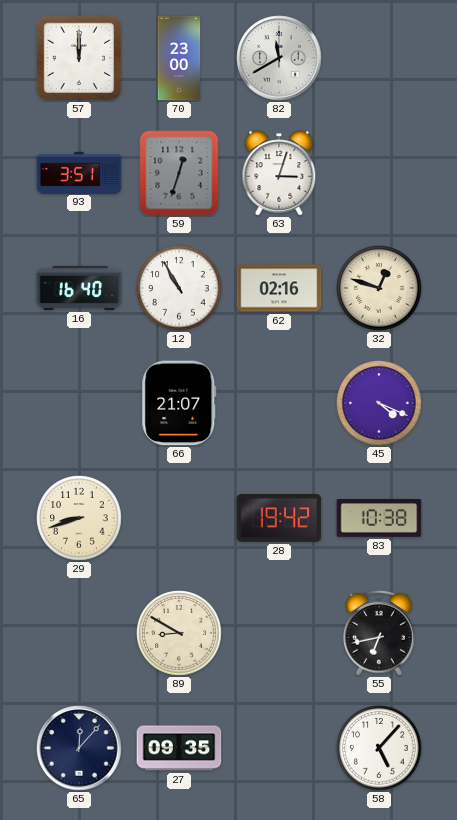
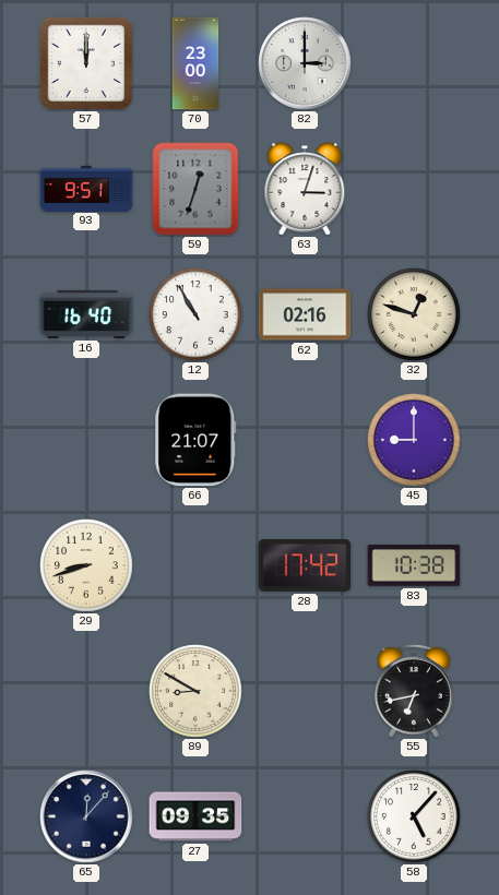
82: 11:40 -> 3:00 (305, 63)
93: 3:51 -> 9:51 (86, 188)
45: 4:19 -> 9:00 (414, 440)
28: 19:42 -> 17:42 (305, 565)
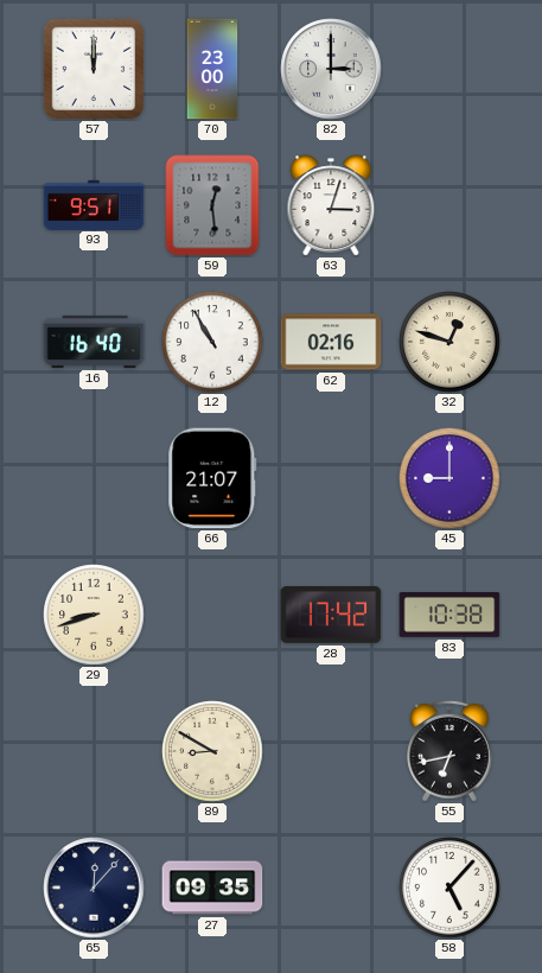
59: 12:33 -> 12:29 (212, 205)
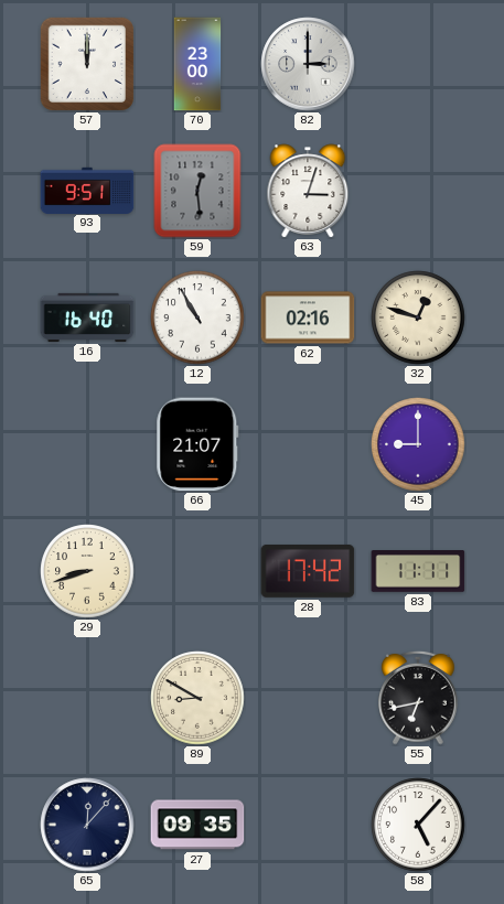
83: 10:38 -> 11:11 (418, 572)
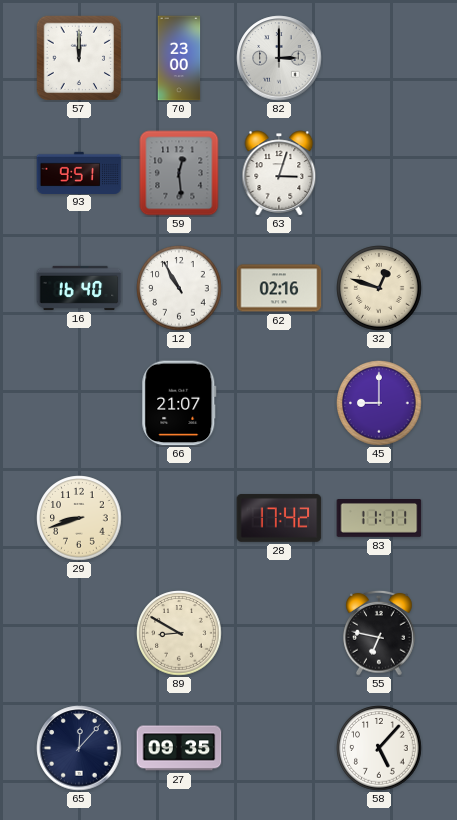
55: 6:43 -> 6:47 (379, 633)
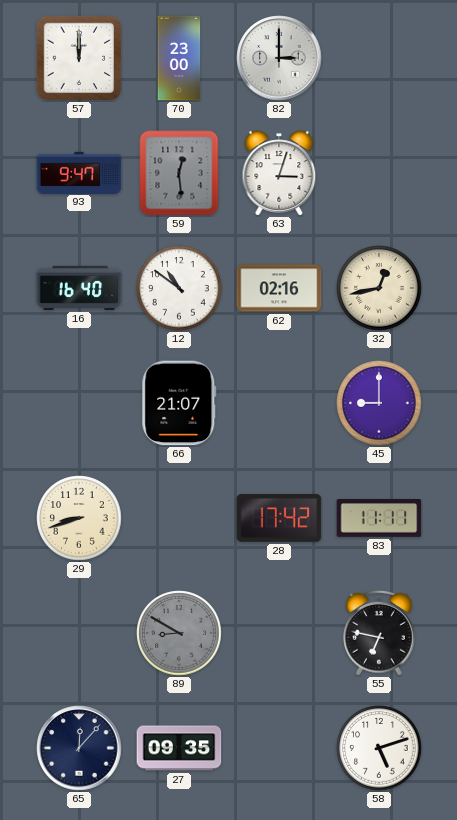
93: 9:51 -> 9:47 (79, 172)
12: 10:55 -> 10:51 (179, 288)
32: 12:48 -> 12:43 (379, 288)
89 dial: cream -> grey (179, 633)
58: 5:07 -> 5:12 (379, 748)
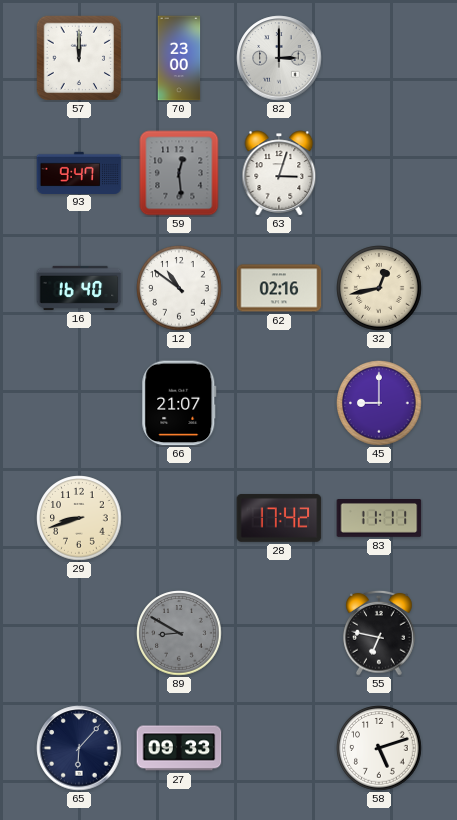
65: 12:07 -> 6:07 (79, 748)
27: 09:35 -> 09:33 (179, 748)
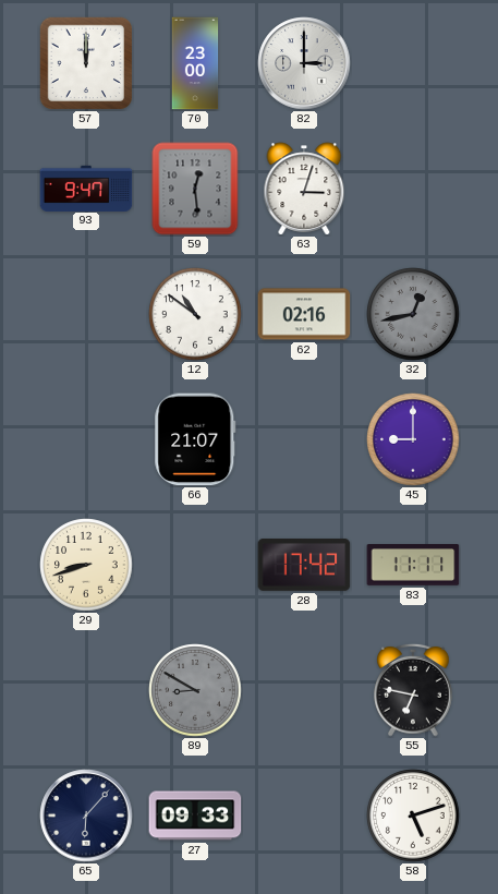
16: 16:40 -> none (79, 288)
32 dial: cream -> grey (413, 314)
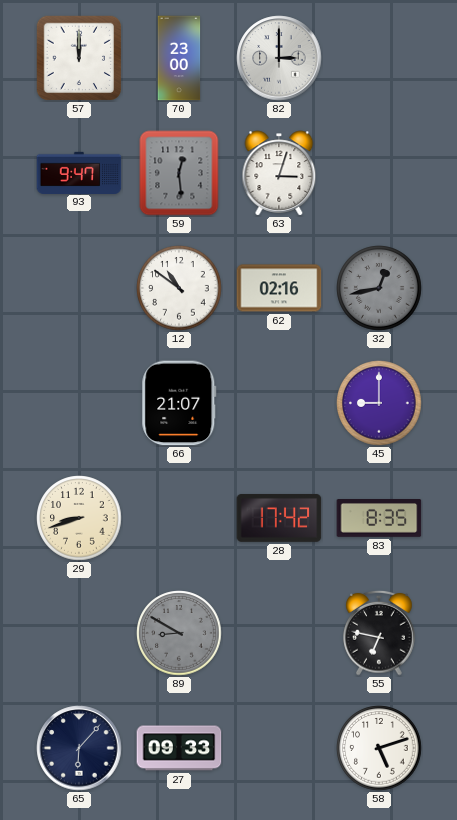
83: 11:11 -> 8:35 (379, 519)
